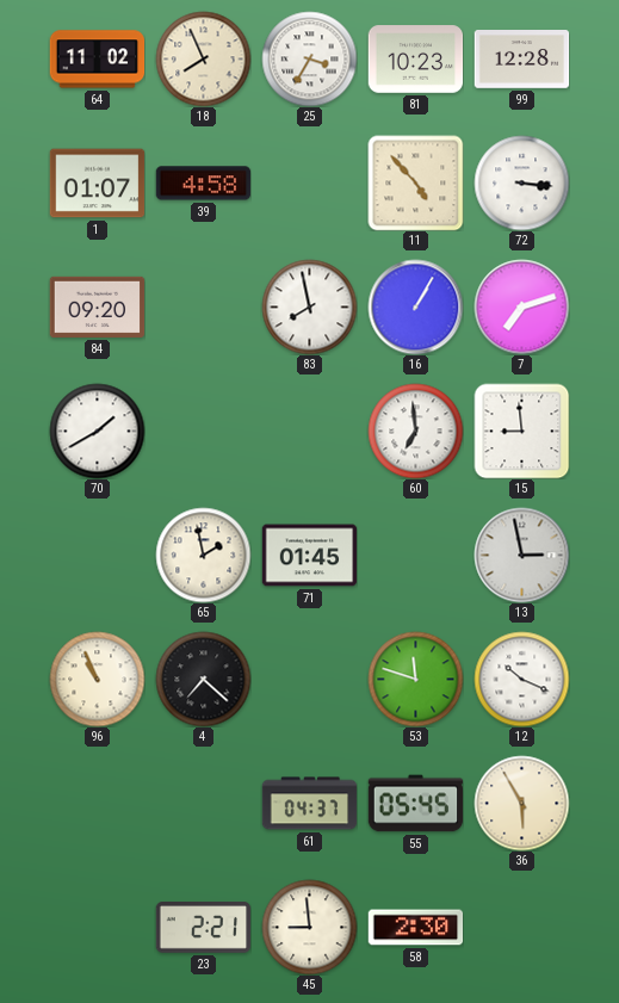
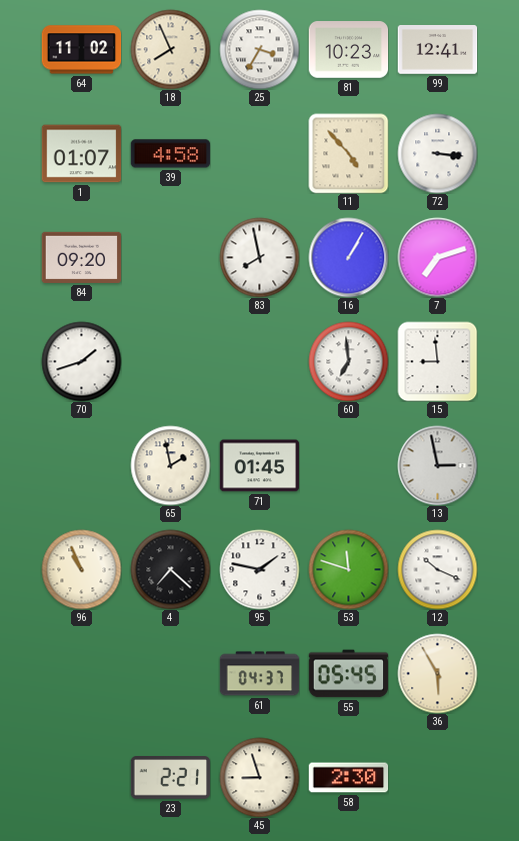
99: 12:28 -> 12:41 (437, 50)
70: 1:40 -> 1:42 (81, 361)
95: none -> 1:47 (259, 569)
45: 8:59 -> 8:57 (259, 777)
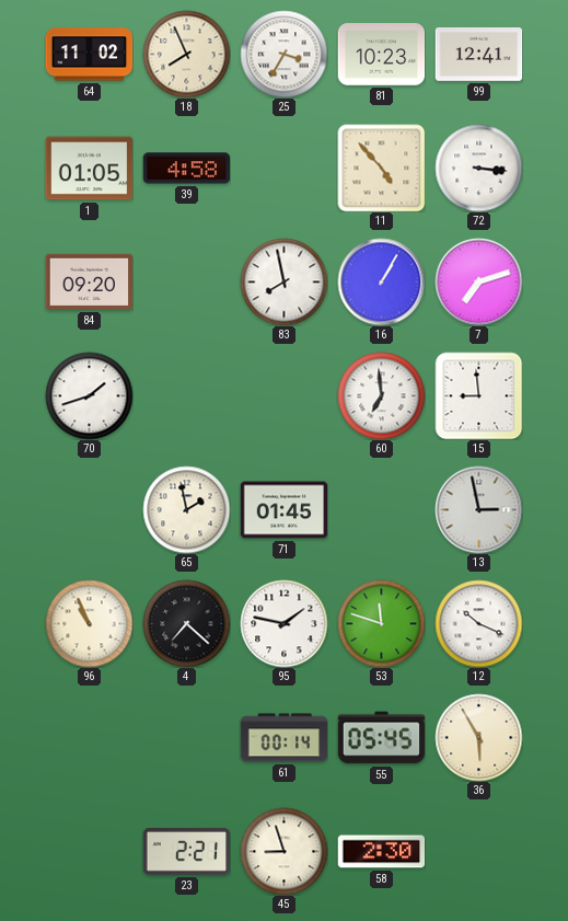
1: 01:07 -> 01:05 (89, 169)
61: 04:37 -> 00:14 (283, 738)
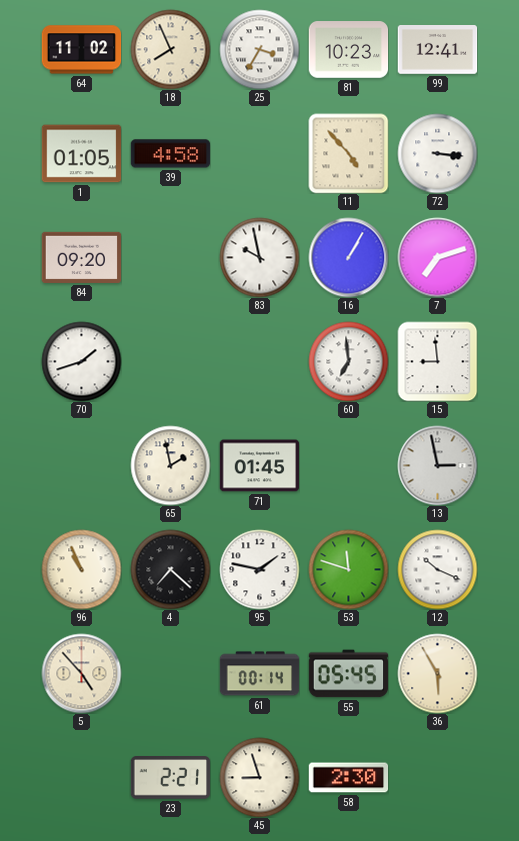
83: 7:58 -> 9:58 (259, 257)
5: none -> 4:53 (81, 673)
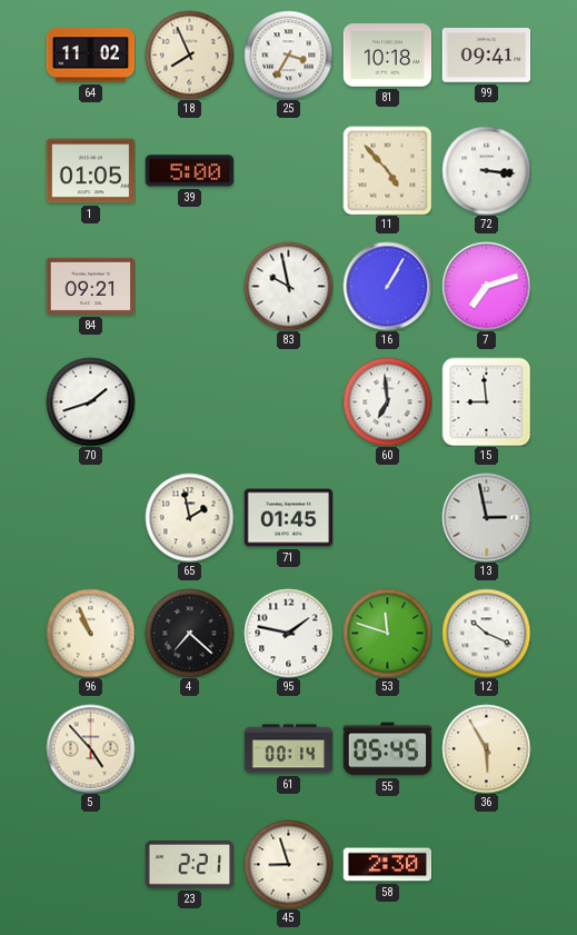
81: 10:23 -> 10:18 (387, 56)
99: 12:41 -> 09:41 (486, 56)
39: 4:58 -> 5:00 (189, 171)
84: 09:20 -> 09:21 (90, 286)
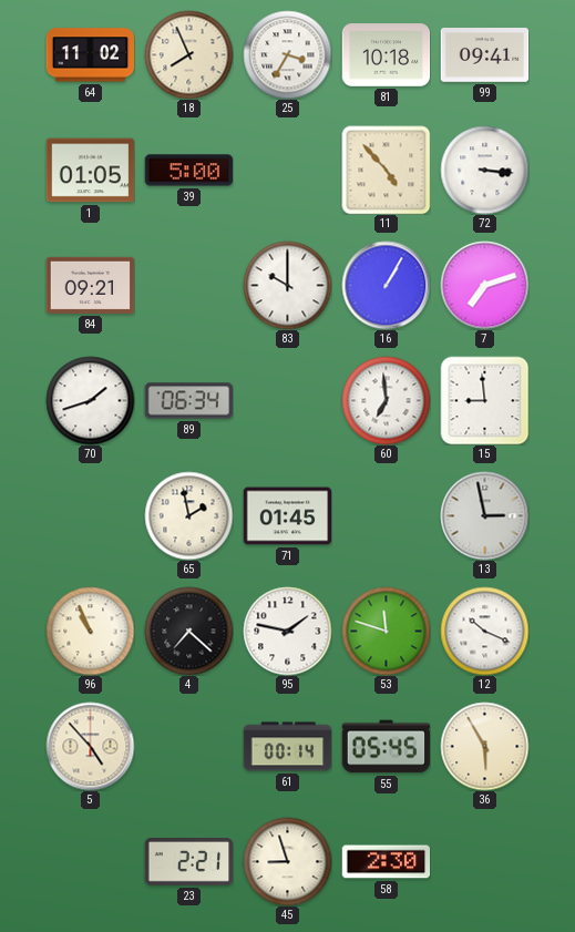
83: 9:58 -> 10:00 (287, 285)
89: none -> 06:34 (188, 401)
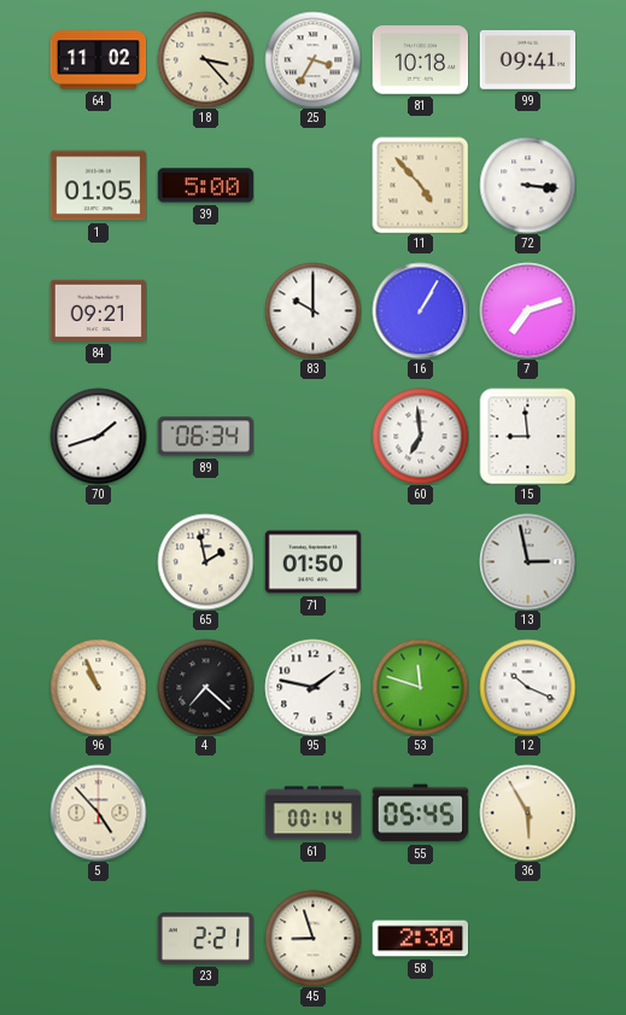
18: 7:56 -> 3:23 (205, 59)
71: 01:45 -> 01:50 (312, 562)
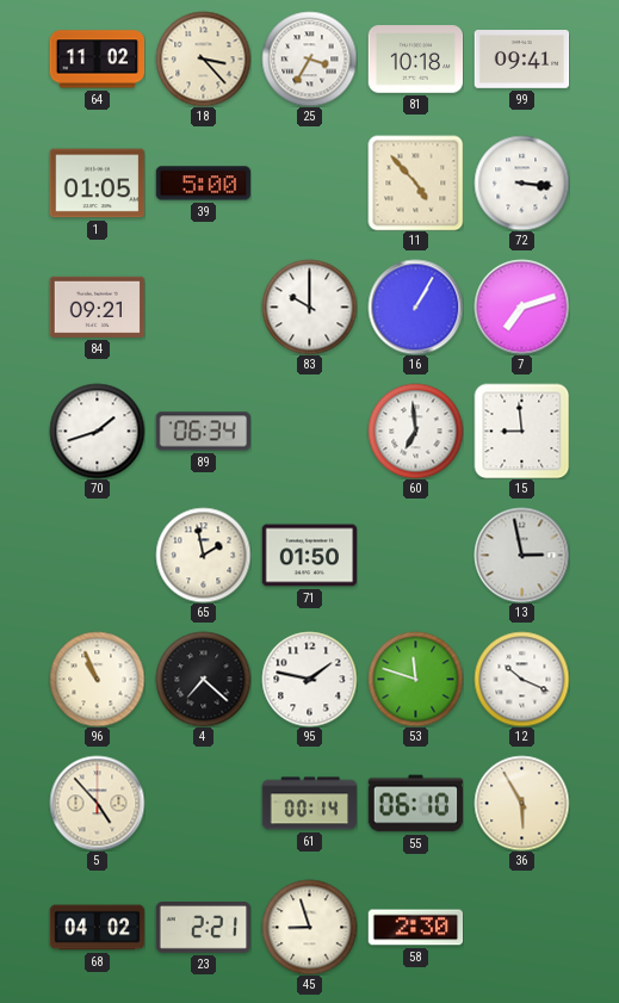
55: 05:45 -> 06:10 (415, 804)
68: none -> 04:02 (97, 928)
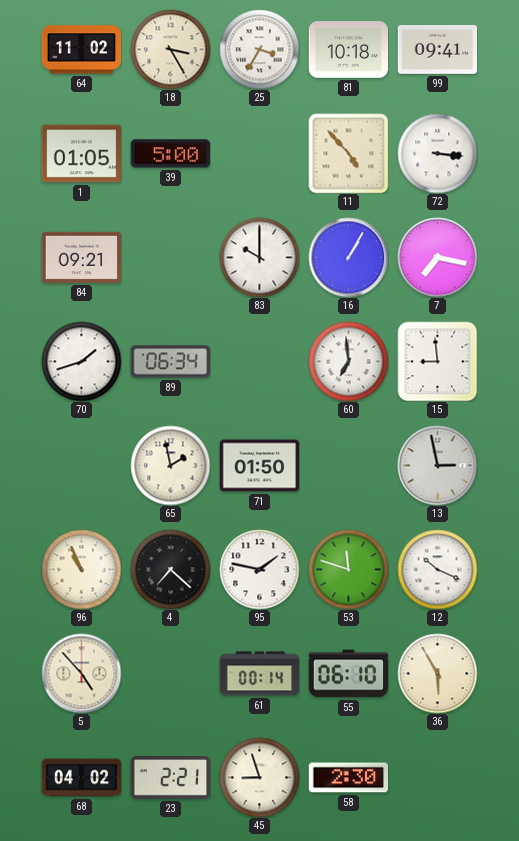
18: 3:23 -> 3:25 (170, 49)
7: 7:12 -> 7:17 (437, 257)
